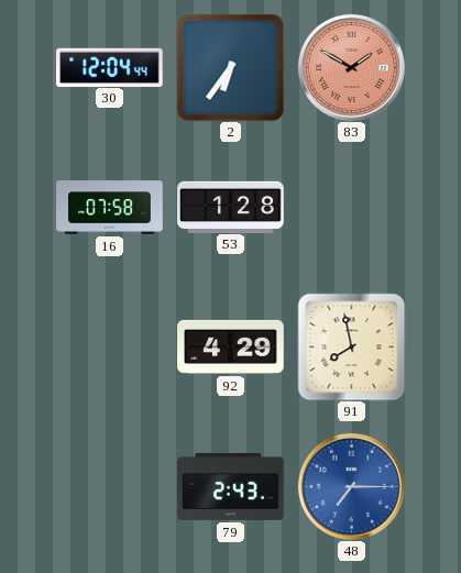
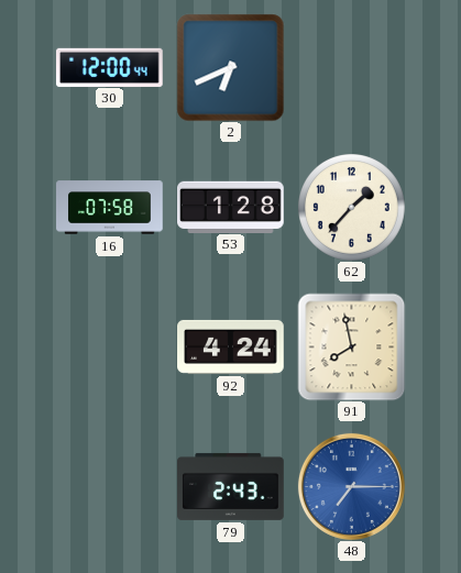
30: 12:04 -> 12:00 (110, 67)
2: 6:36 -> 6:41 (230, 67)
83: 1:50 -> none (351, 67)
62: none -> 1:37 (352, 208)
92: 4:29 -> 4:24 (231, 346)
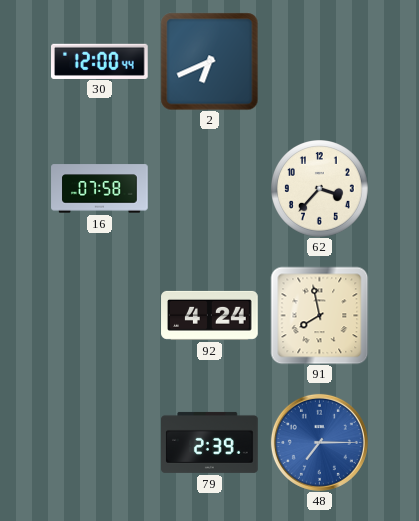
53: 1:28 -> none (231, 207)
62: 1:37 -> 3:37 (320, 189)
79: 2:43 -> 2:39 (210, 442)
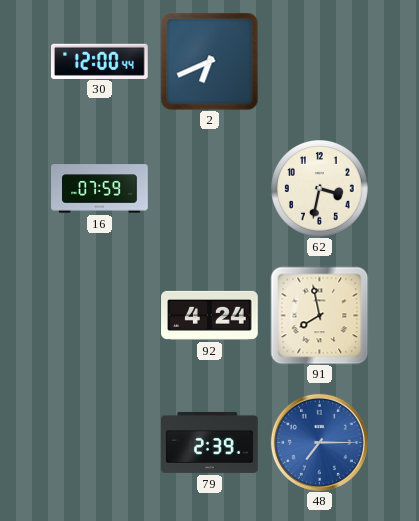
16: 07:58 -> 07:59 (100, 189)
62: 3:37 -> 3:32 (320, 189)
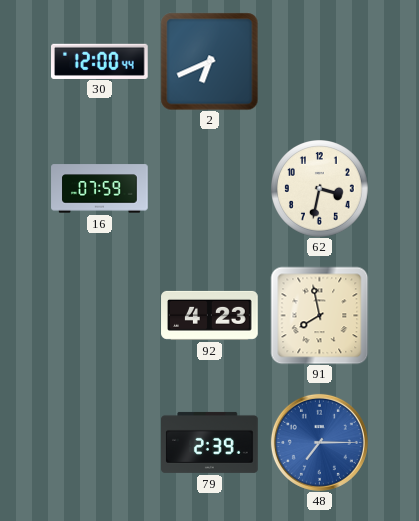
92: 4:24 -> 4:23 (210, 315)
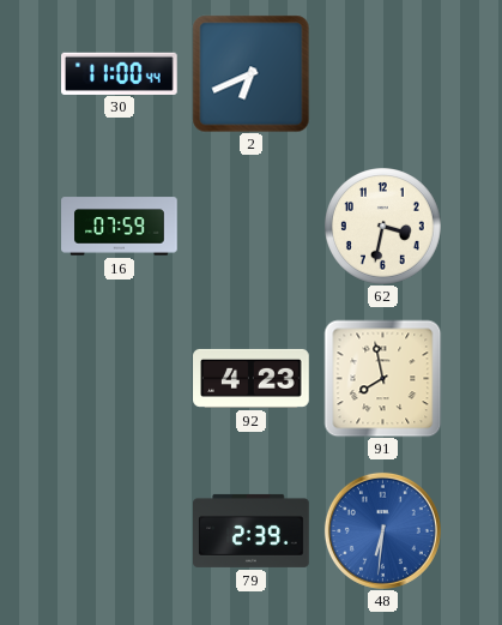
30: 12:00 -> 11:00 (120, 73)
48: 7:15 -> 6:31 (382, 530)
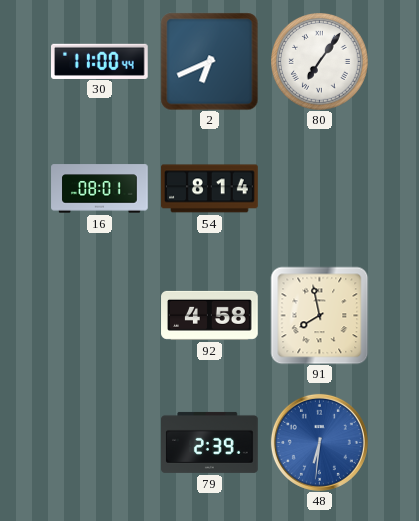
80: none -> 7:06 (320, 62)
16: 07:59 -> 08:01 (100, 189)
54: none -> 8:14 (210, 189)
62: 3:32 -> none (383, 227)
92: 4:23 -> 4:58 (210, 315)
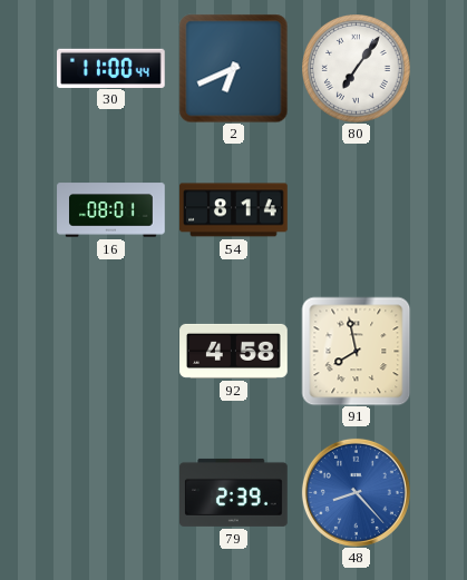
48: 6:31 -> 8:23 (356, 492)
